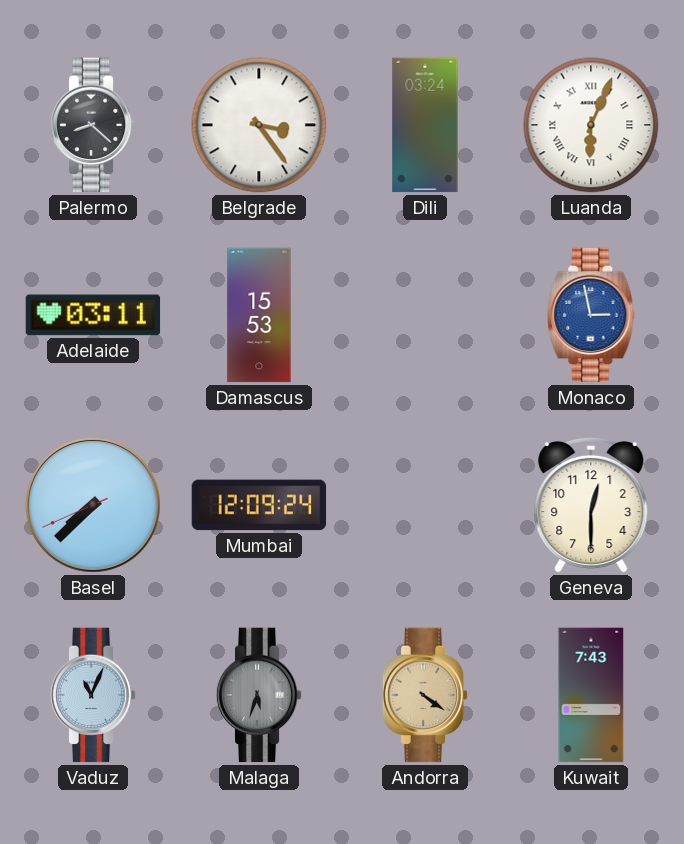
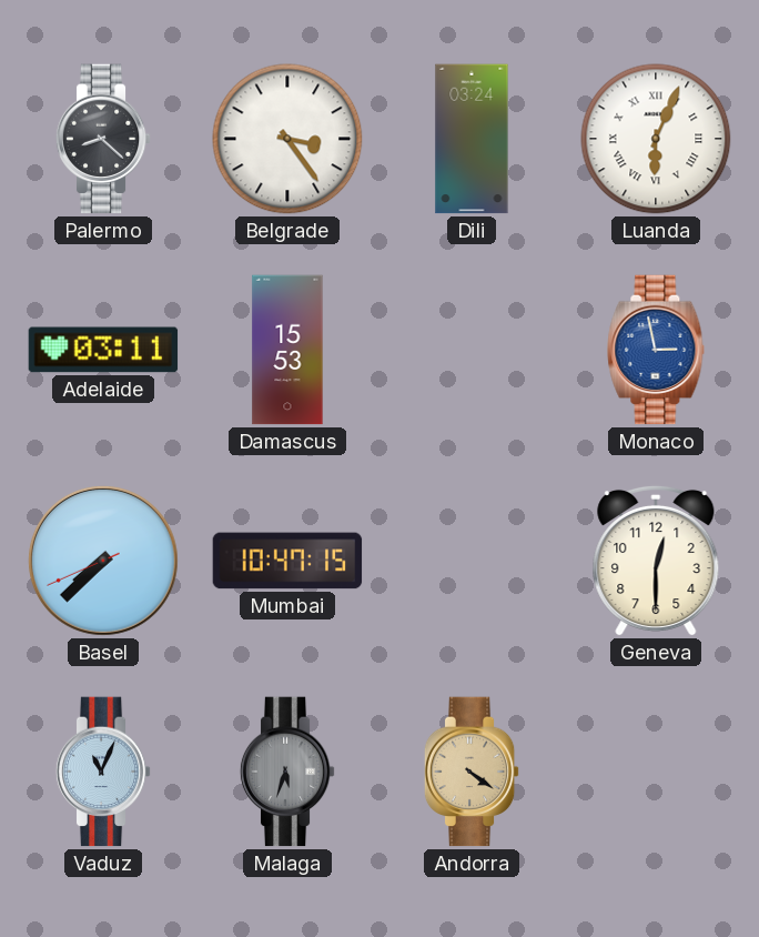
Mumbai: 12:09 -> 10:47 (287, 561)
Kuwait: 7:43 -> none (591, 695)
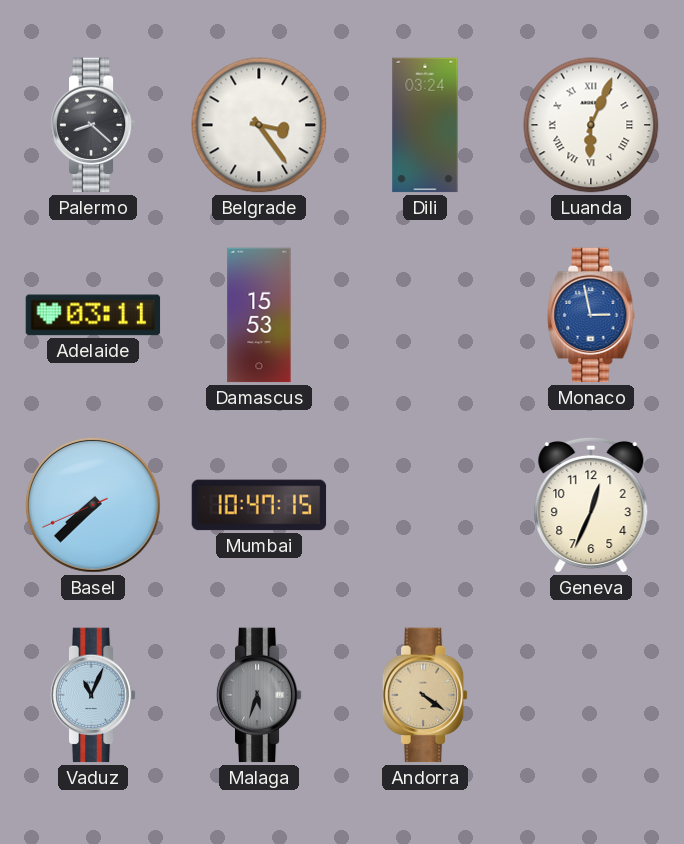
Geneva: 12:30 -> 12:34 (591, 505)
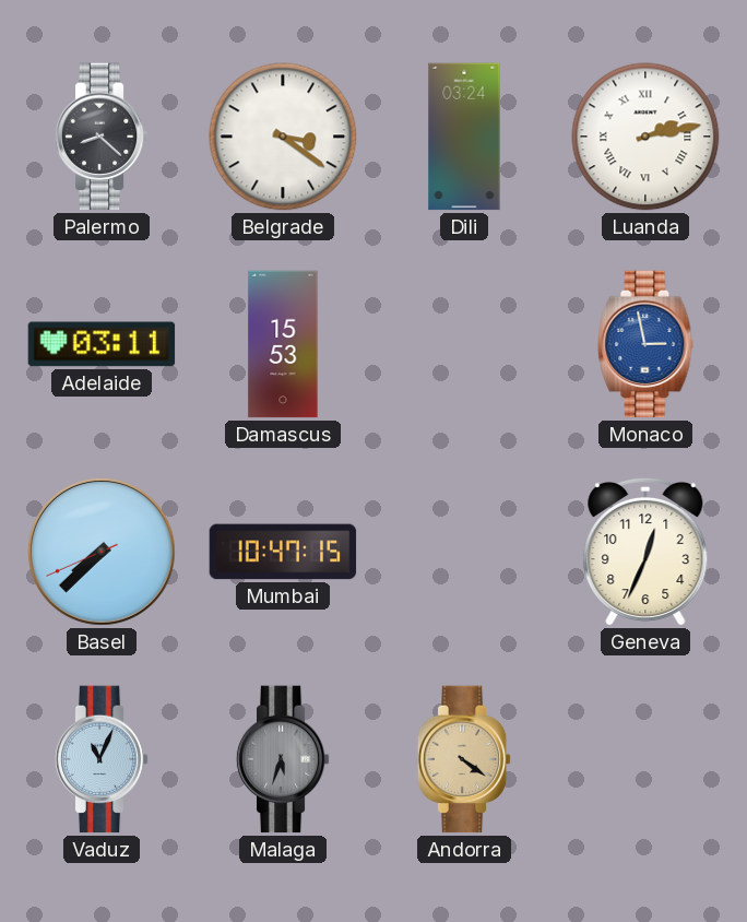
Belgrade: 3:24 -> 3:21 (283, 137)
Luanda: 6:04 -> 2:13 (645, 137)
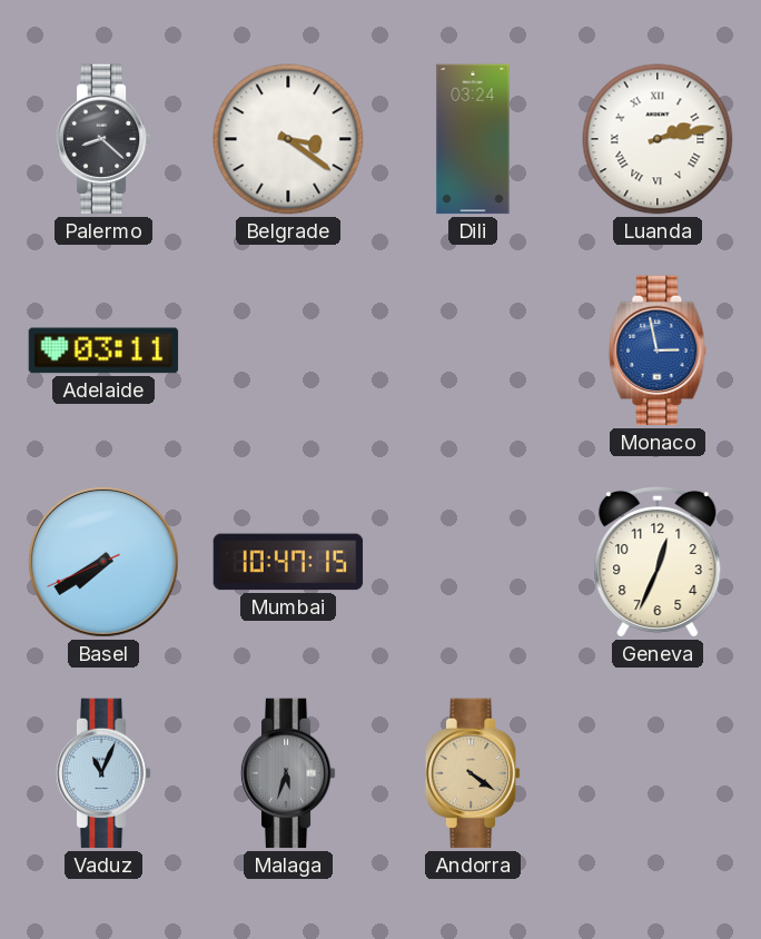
Damascus: 15:53 -> none (283, 344)
Basel: 7:37 -> 7:39 (103, 562)
